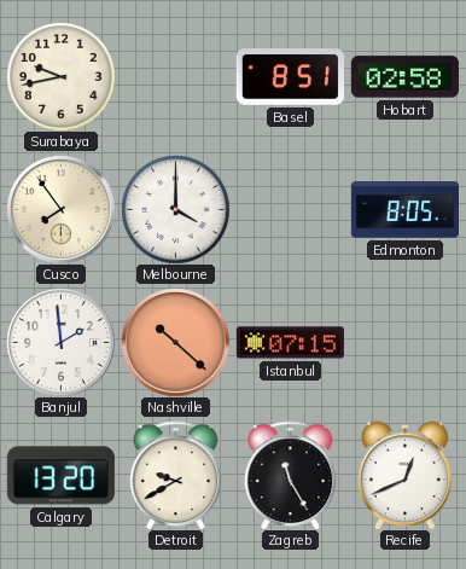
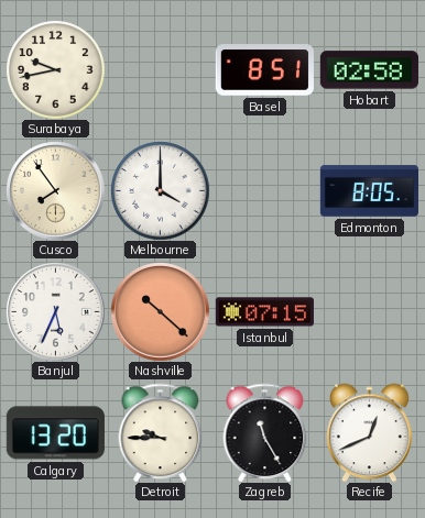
Banjul: 1:59 -> 5:34 (55, 311)
Detroit: 9:40 -> 9:45 (161, 432)
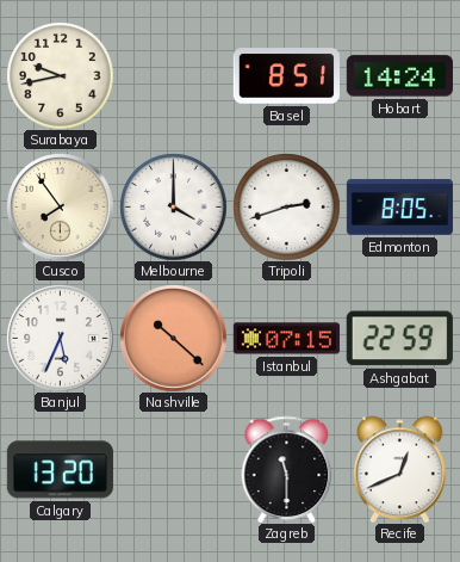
Hobart: 02:58 -> 14:24 (399, 76)
Tripoli: none -> 2:42 (286, 206)
Ashgabat: none -> 22:59 (399, 339)
Detroit: 9:45 -> none (161, 432)
Zagreb: 11:25 -> 11:30 (287, 469)
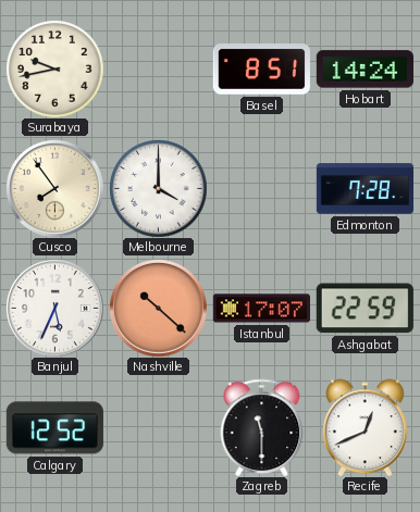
Tripoli: 2:42 -> none (286, 206)
Edmonton: 8:05 -> 7:28 (365, 189)
Istanbul: 07:15 -> 17:07 (261, 309)
Calgary: 13:20 -> 12:52 (54, 428)
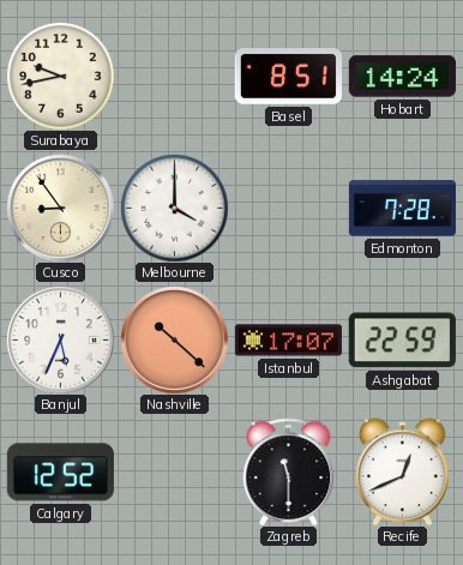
Cusco: 7:54 -> 8:54 (60, 208)
